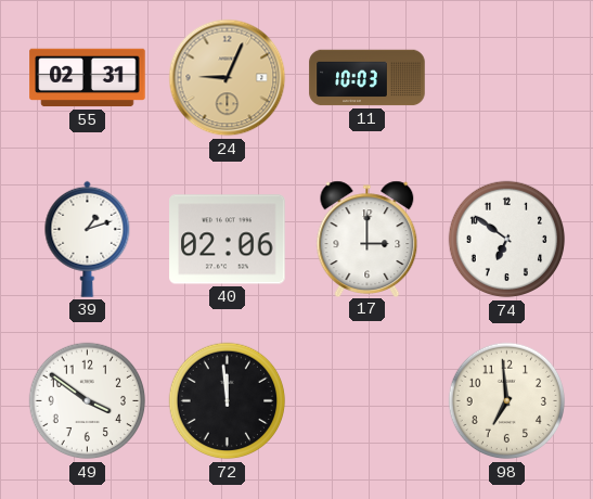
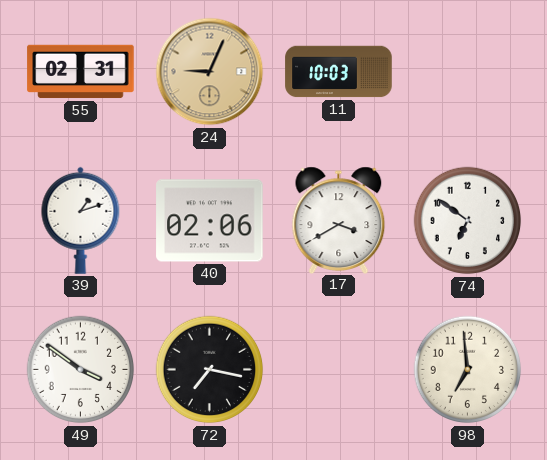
17: 3:00 -> 3:40 (339, 220)
72: 11:59 -> 7:17 (210, 370)
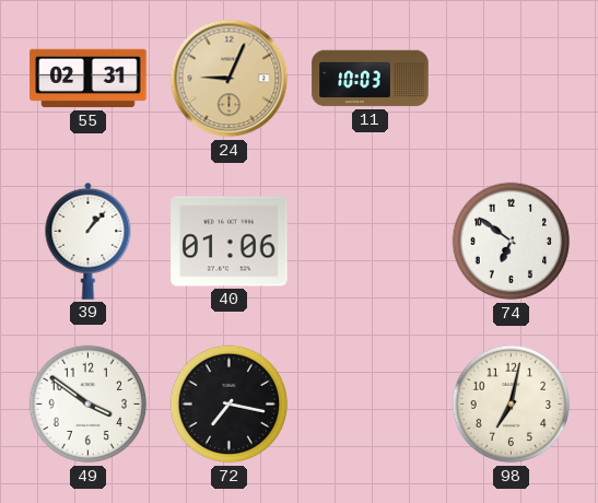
39: 1:12 -> 1:07 (89, 241)
40: 02:06 -> 01:06 (230, 242)
17: 3:40 -> none (339, 220)
98: 6:59 -> 7:02 (512, 405)
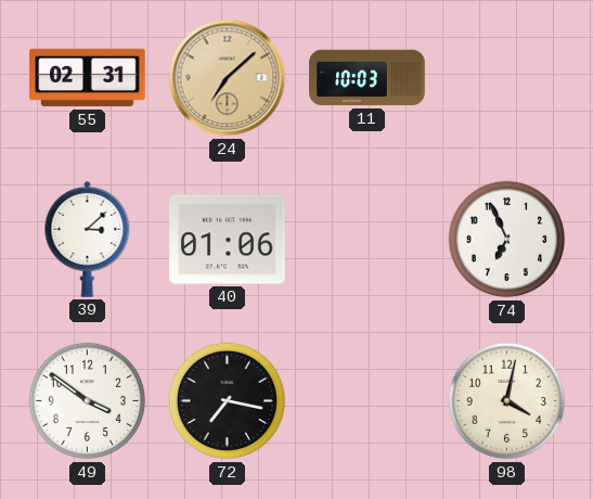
24: 9:04 -> 7:08 (228, 78)
39: 1:07 -> 3:08 (88, 239)
74: 6:51 -> 6:56 (507, 240)
98: 7:02 -> 4:02 (507, 401)
